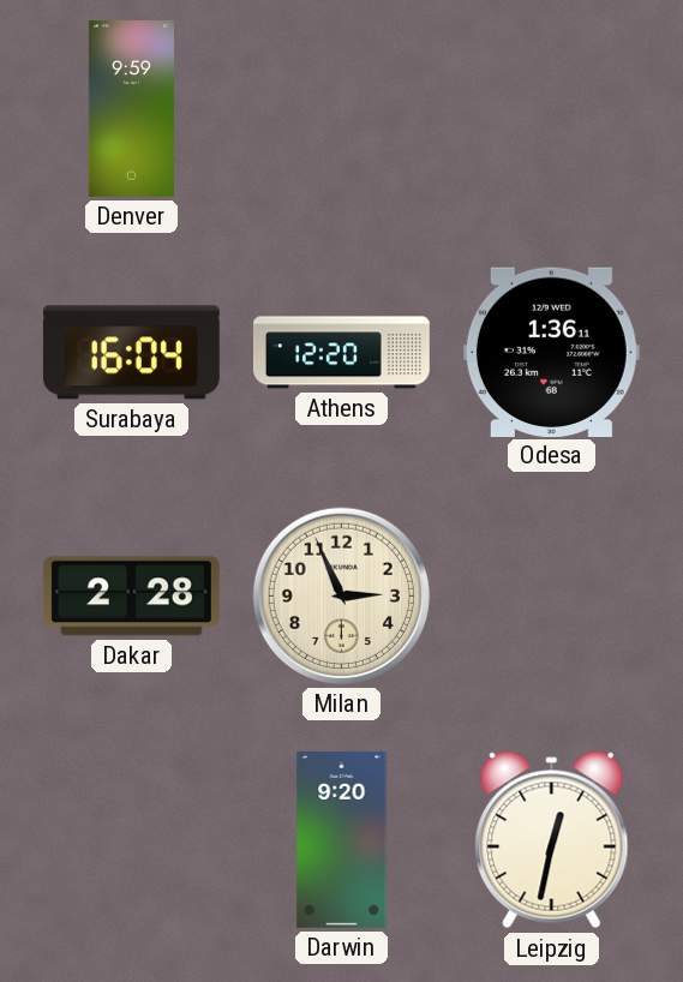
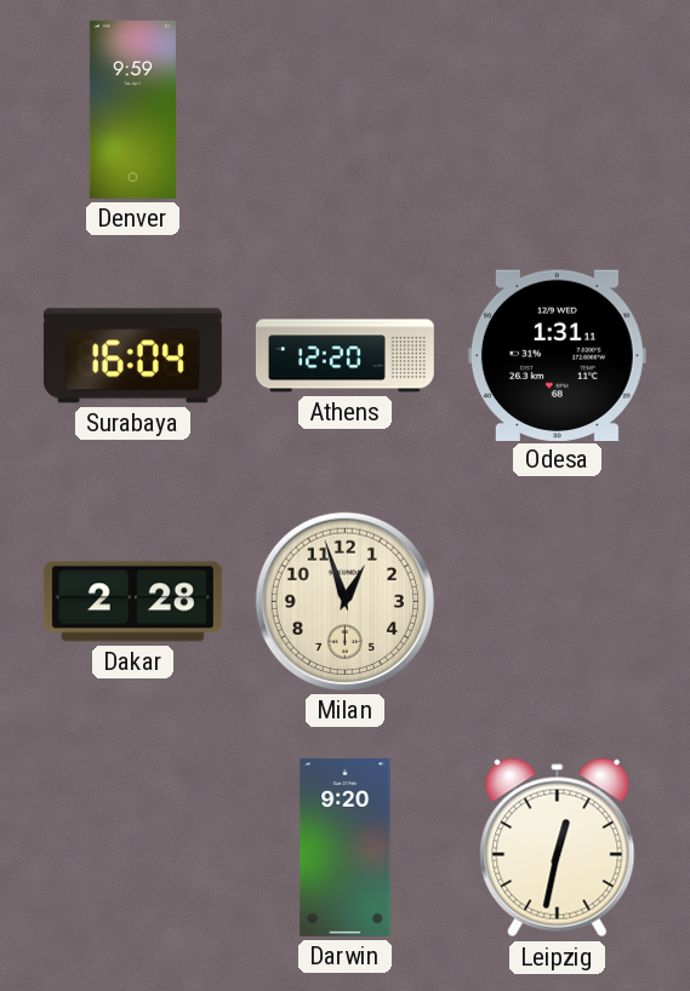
Odesa: 1:36 -> 1:31 (557, 355)
Milan: 2:56 -> 12:57 (344, 601)
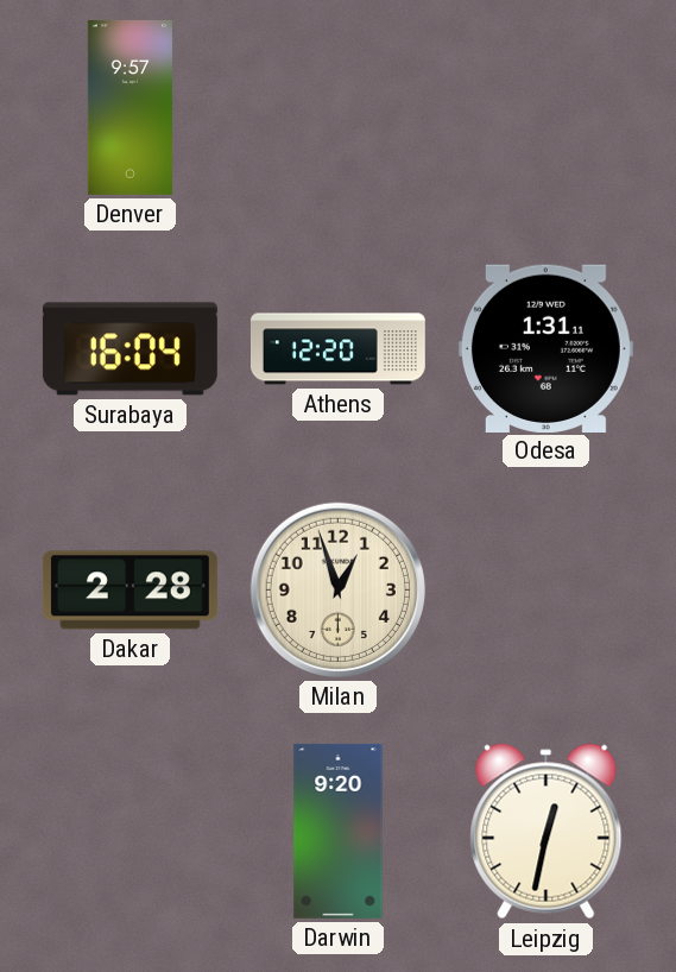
Denver: 9:59 -> 9:57 (129, 107)
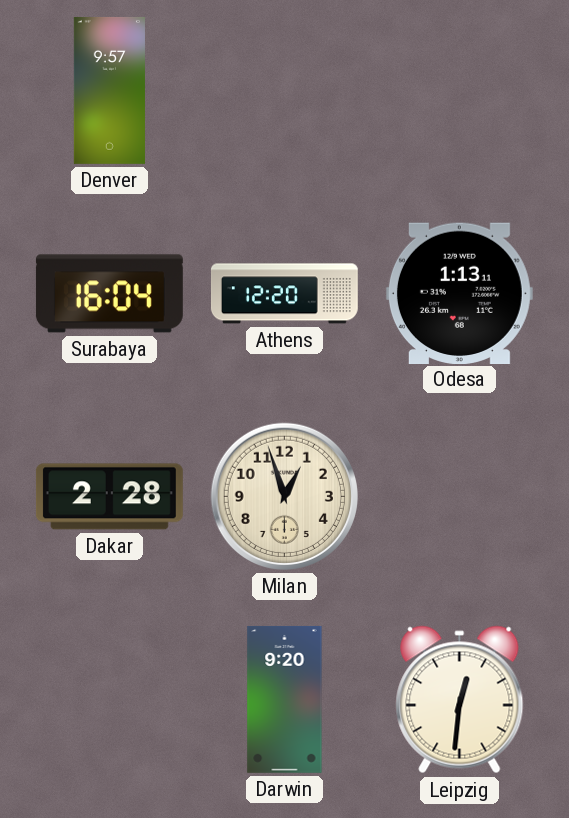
Odesa: 1:31 -> 1:13 (459, 293)
Leipzig: 12:32 -> 12:31 (460, 700)
